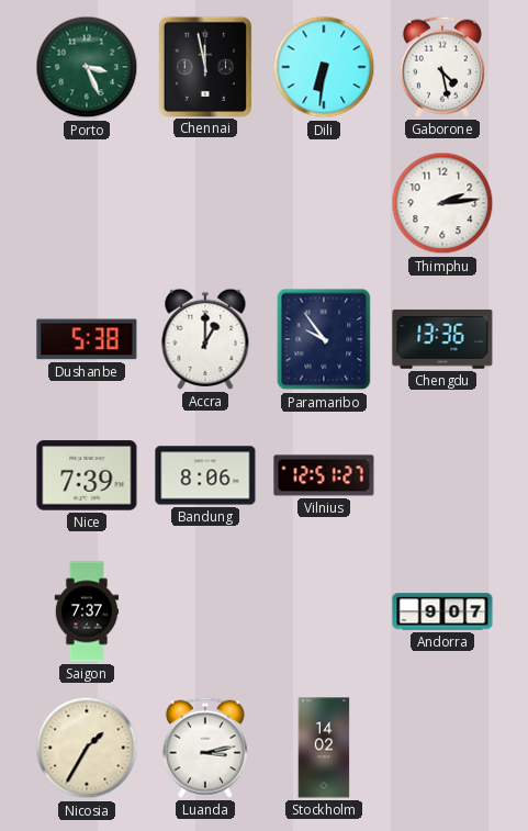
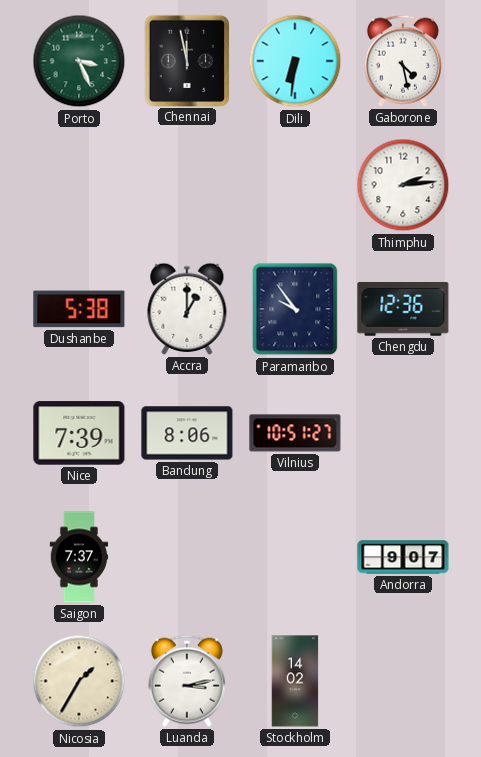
Chengdu: 13:36 -> 12:36 (403, 309)
Vilnius: 12:51 -> 10:51 (295, 433)
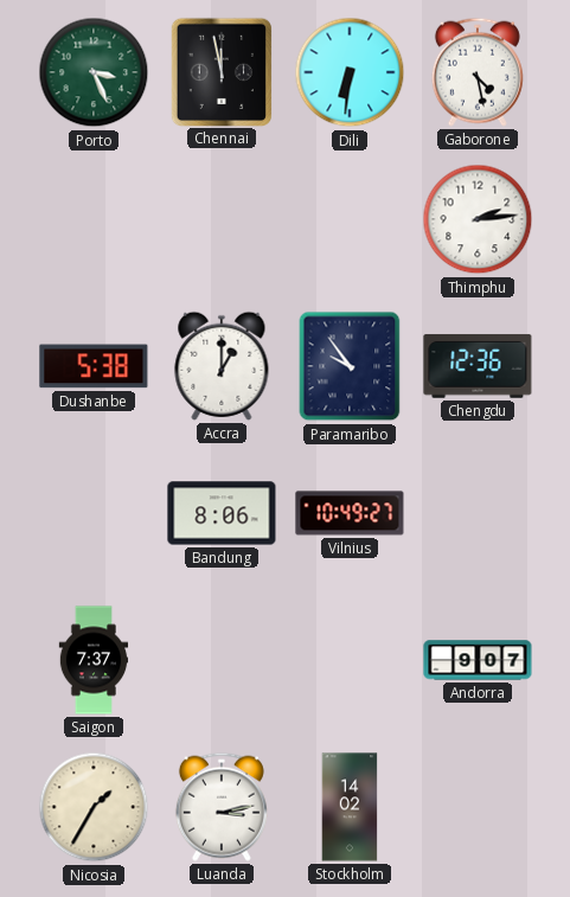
Nice: 7:39 -> none (79, 433)
Vilnius: 10:51 -> 10:49 (350, 513)
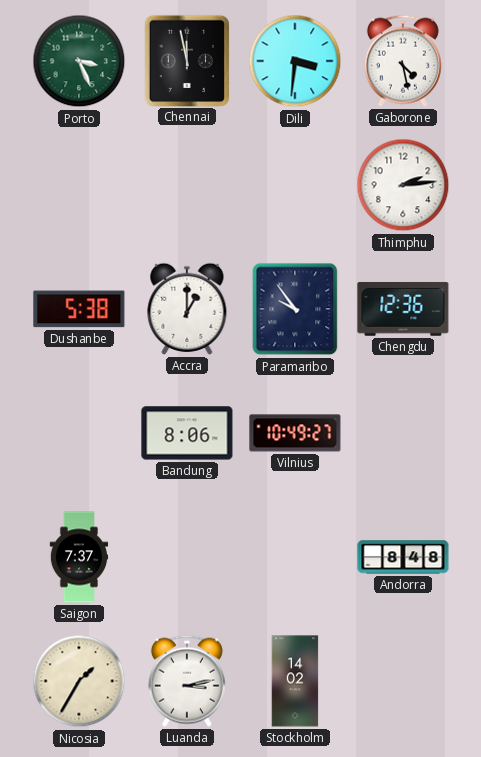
Dili: 6:31 -> 3:31 (295, 61)
Andorra: 9:07 -> 8:48 (403, 557)
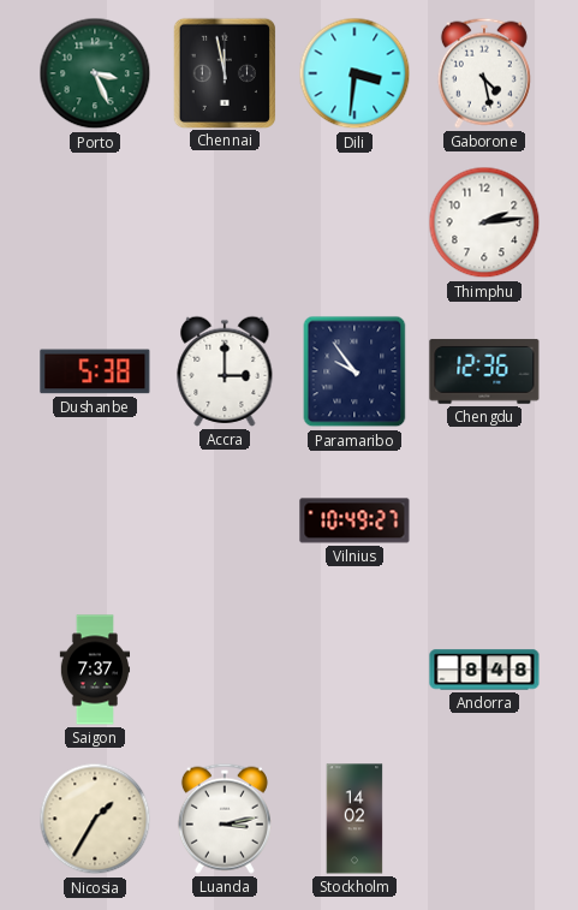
Accra: 1:00 -> 3:00 (225, 371)
Bandung: 8:06 -> none (187, 433)
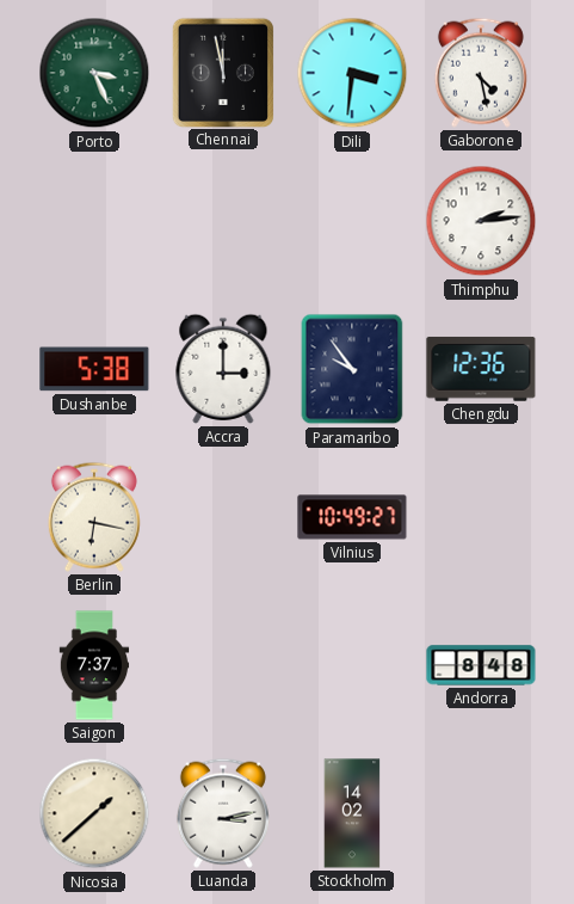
Berlin: none -> 6:17 (94, 517)
Nicosia: 1:35 -> 1:38 (94, 813)
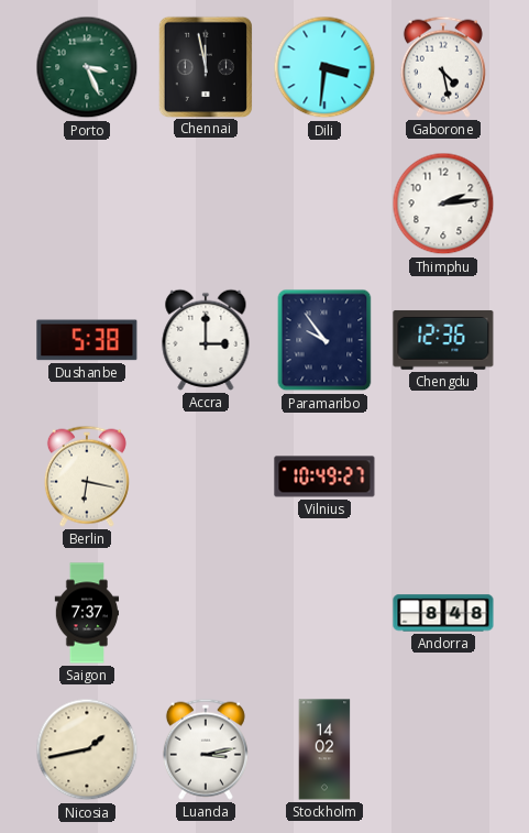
Nicosia: 1:38 -> 1:43 (87, 749)
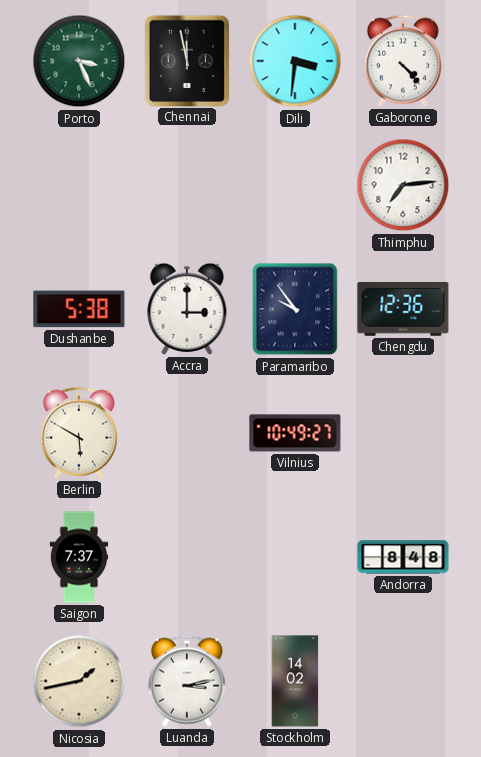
Gaborone: 4:28 -> 4:23 (403, 61)
Thimphu: 2:14 -> 7:14 (403, 185)
Berlin: 6:17 -> 5:50 (79, 433)
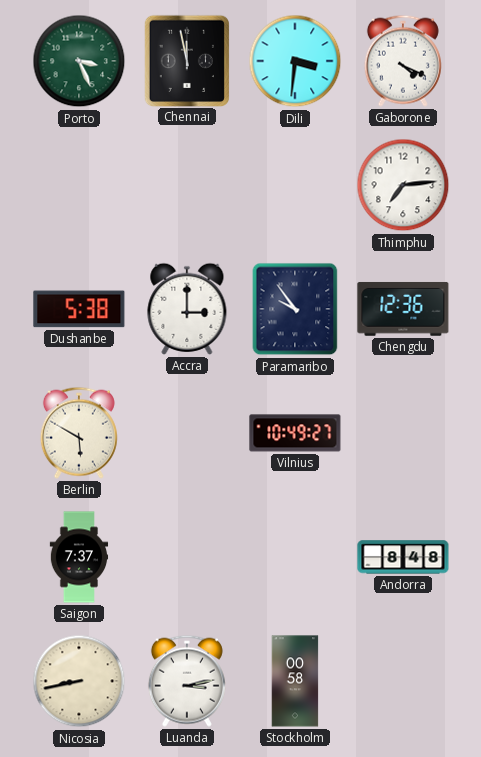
Gaborone: 4:23 -> 4:19 (403, 61)
Nicosia: 1:43 -> 8:43 (79, 681)
Stockholm: 14:02 -> 00:58 (295, 681)
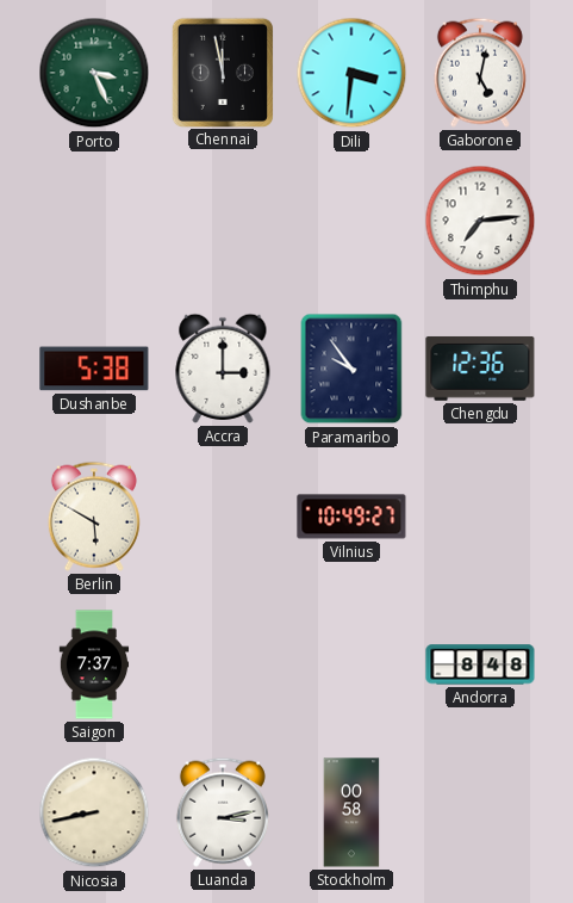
Gaborone: 4:19 -> 5:02 (480, 73)
